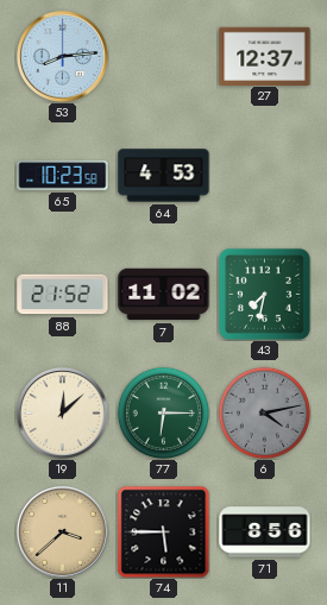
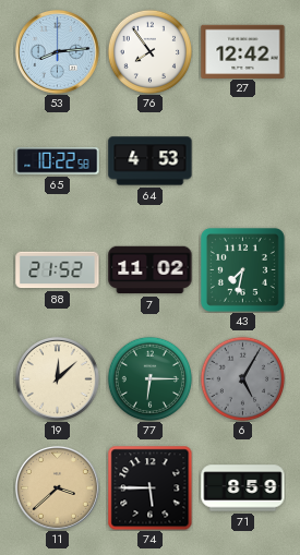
76: none -> 7:54 (149, 51)
27: 12:37 -> 12:42 (243, 51)
65: 10:23 -> 10:22 (58, 161)
6: 4:13 -> 5:05 (242, 378)
71: 8:56 -> 8:59 (243, 488)
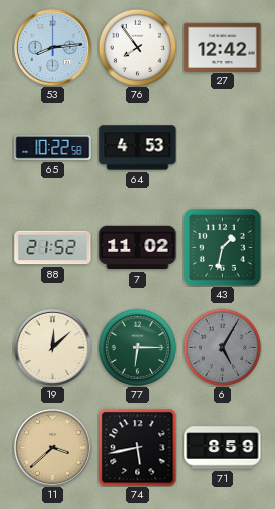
43: 7:32 -> 1:32 (222, 247)
74: 5:45 -> 5:43 (137, 447)
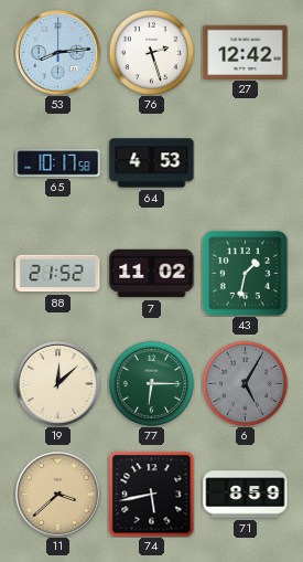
76: 7:54 -> 2:27 (151, 52)
65: 10:22 -> 10:17 (58, 163)
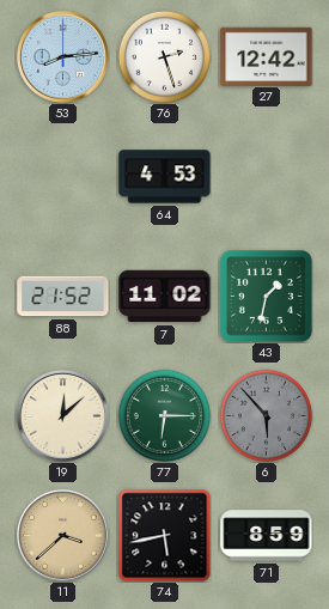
65: 10:17 -> none (58, 163)
6: 5:05 -> 5:53 (266, 415)
